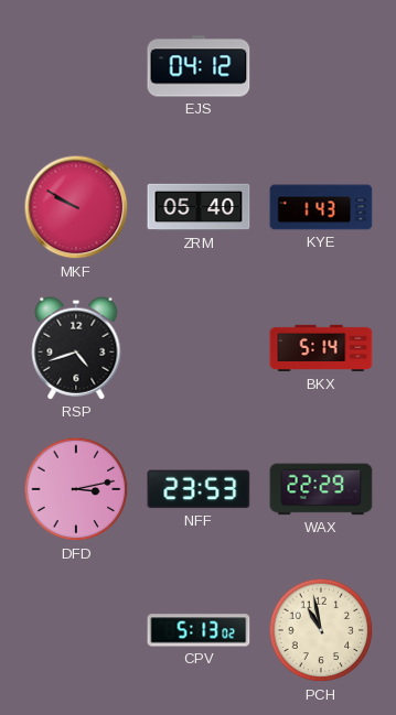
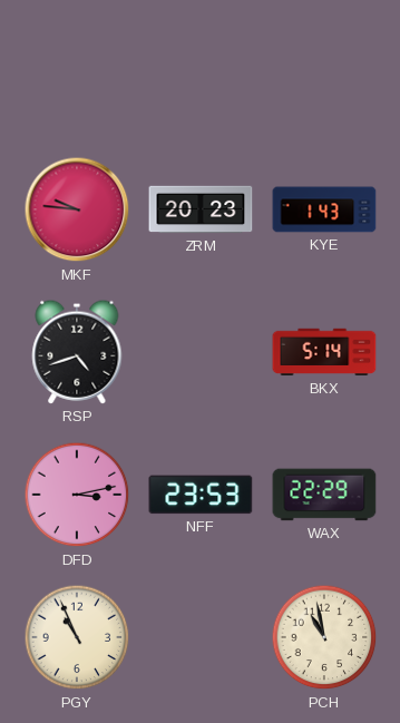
EJS: 04:12 -> none (199, 66)
MKF: 9:50 -> 9:46 (77, 209)
ZRM: 05:40 -> 20:23 (201, 209)
PGY: none -> 10:56 (77, 637)
CPV: 5:13 -> none (199, 630)
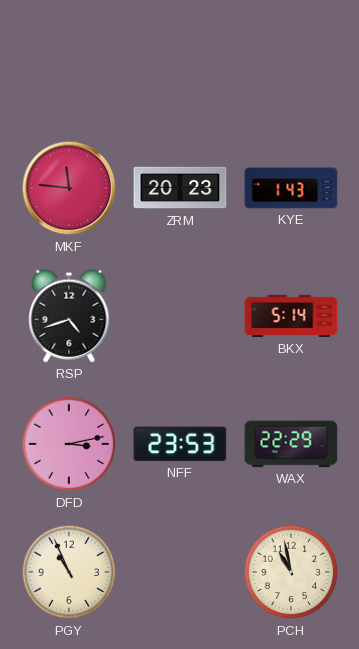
MKF: 9:46 -> 11:46 (69, 188)
